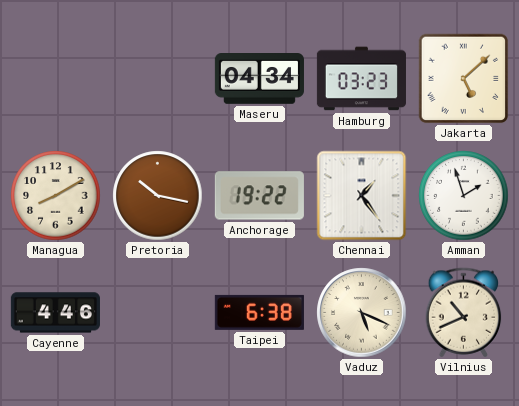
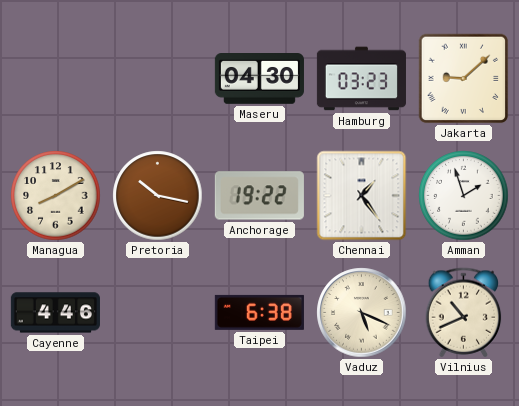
Maseru: 04:34 -> 04:30 (259, 79)
Jakarta: 5:08 -> 9:08 (464, 79)
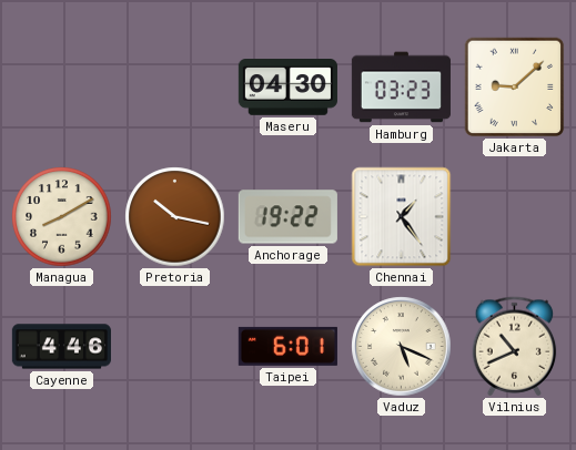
Amman: 1:57 -> none (464, 196)
Taipei: 6:38 -> 6:01 (287, 346)
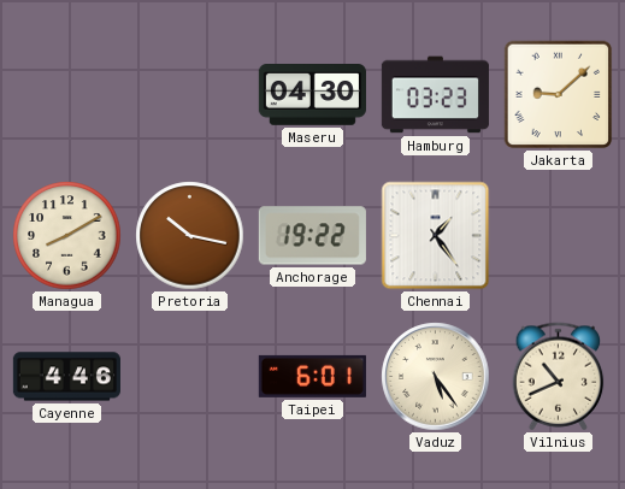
Vaduz: 5:19 -> 5:24 (436, 377)
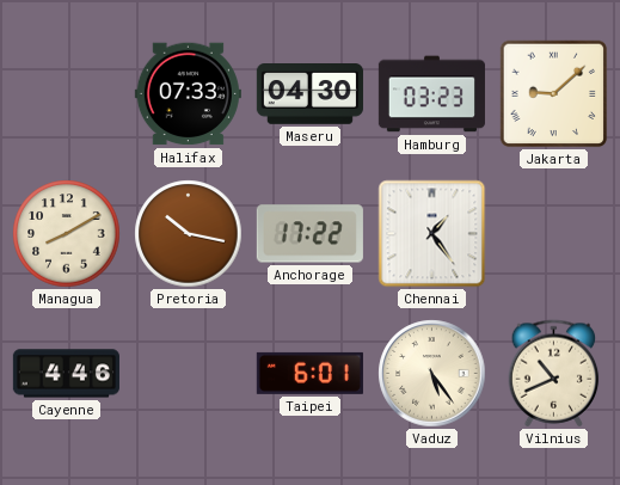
Halifax: none -> 07:33 (188, 94)
Anchorage: 19:22 -> 17:22 (309, 234)
